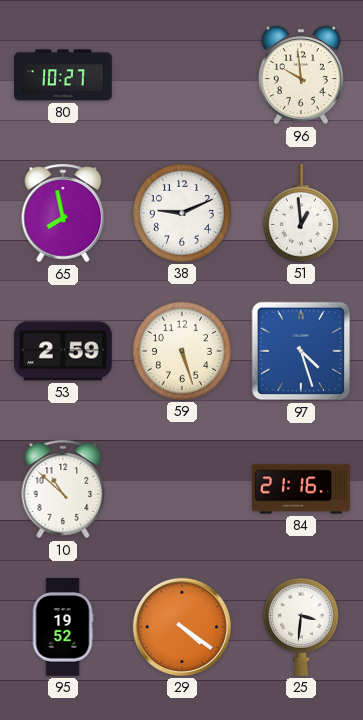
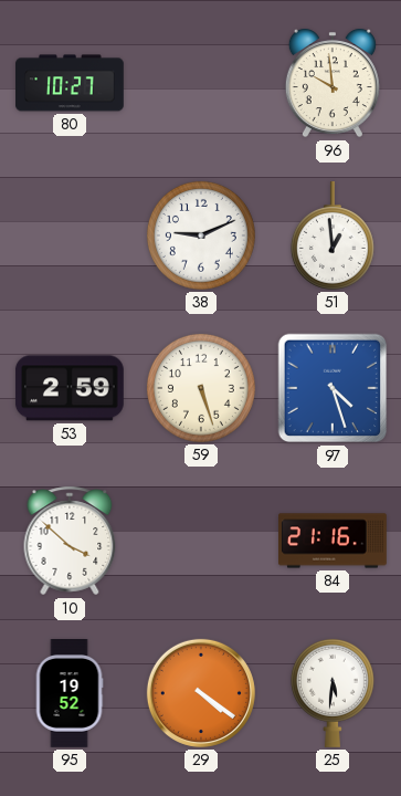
65: 7:58 -> none (63, 213)
10: 10:52 -> 3:52 (70, 541)
25: 3:31 -> 5:31 (333, 693)
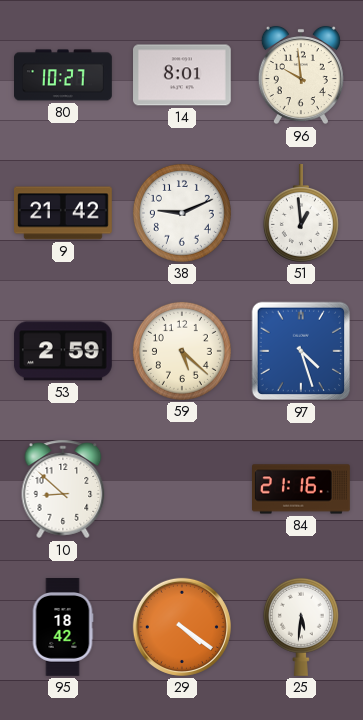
14: none -> 8:01 (183, 75)
9: none -> 21:42 (64, 213)
59: 5:27 -> 5:22 (182, 351)
10: 3:52 -> 8:52 (63, 489)
95: 19:52 -> 18:42 (63, 627)
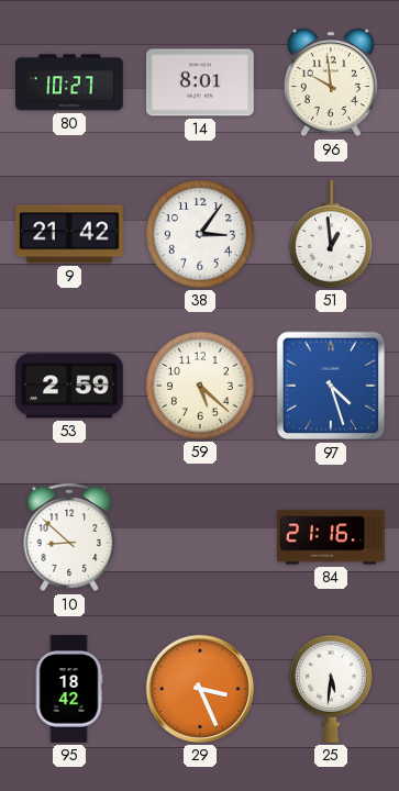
38: 9:11 -> 3:06 (200, 234)
29: 4:21 -> 3:26 (200, 689)
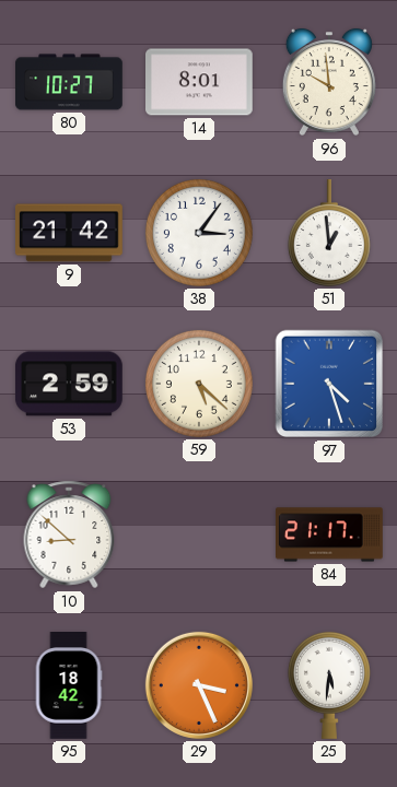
84: 21:16 -> 21:17 (330, 535)
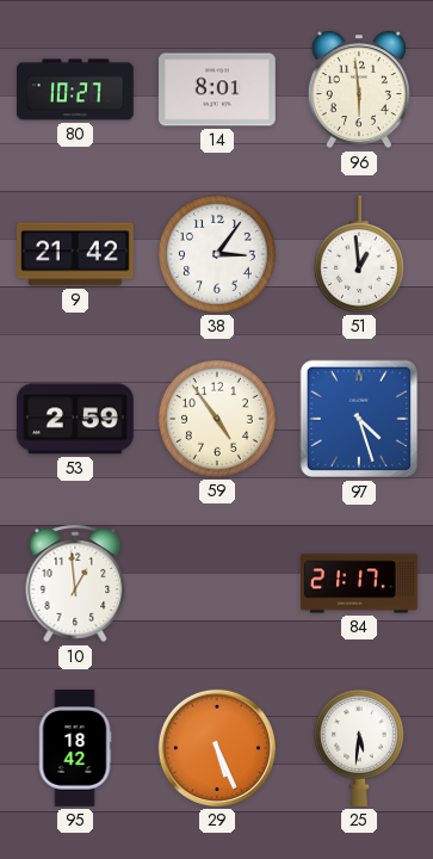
96: 9:59 -> 5:59 (359, 89)
59: 5:22 -> 4:54 (217, 419)
10: 8:52 -> 12:59 (75, 583)
29: 3:26 -> 5:26 (217, 748)
